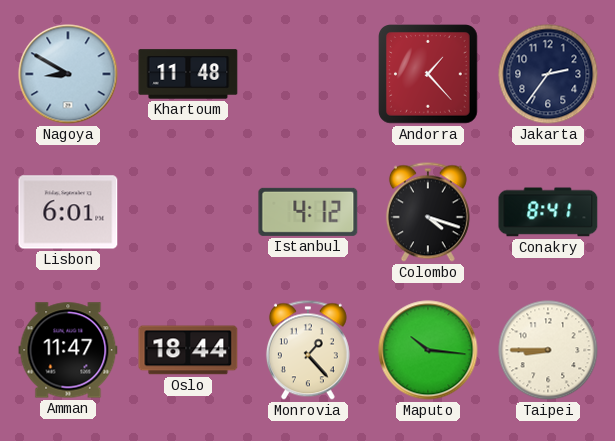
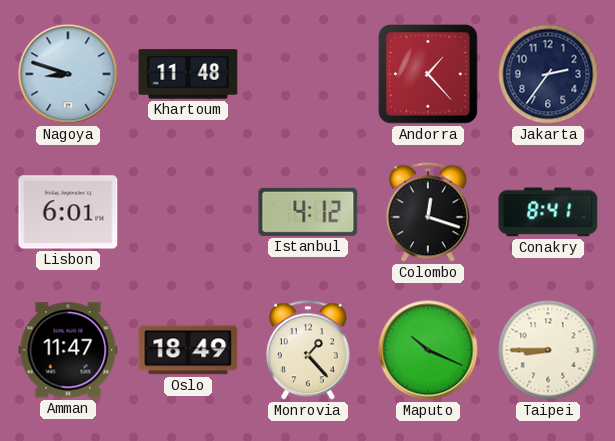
Nagoya: 8:50 -> 8:48 (68, 74)
Colombo: 4:18 -> 12:18 (428, 212)
Oslo: 18:44 -> 18:49 (188, 350)
Maputo: 10:16 -> 10:19 (428, 350)
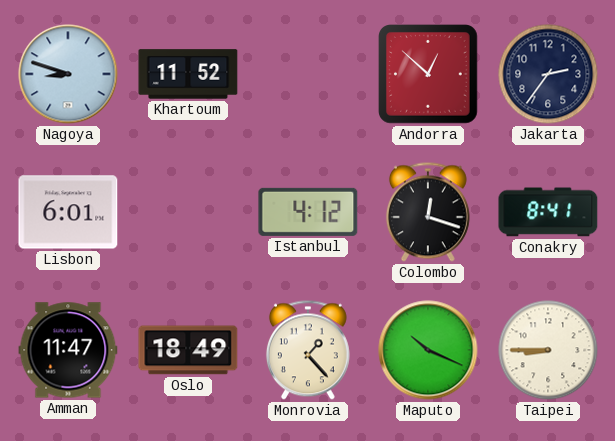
Khartoum: 11:48 -> 11:52 (188, 74)
Andorra: 1:23 -> 12:52 (429, 75)
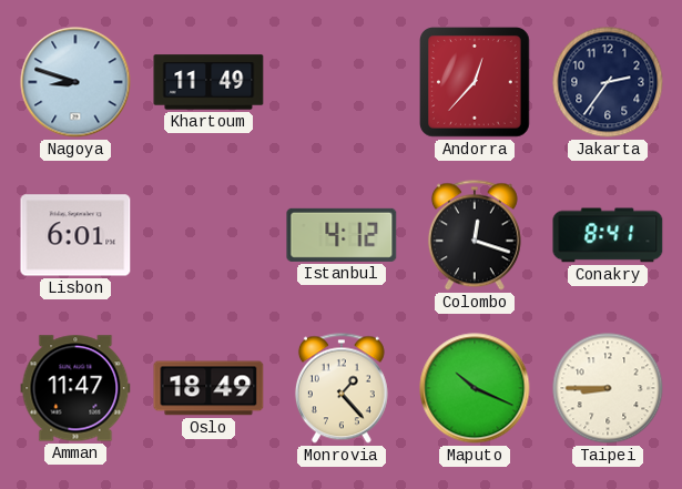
Khartoum: 11:52 -> 11:49 (208, 82)
Andorra: 12:52 -> 12:37 (476, 83)
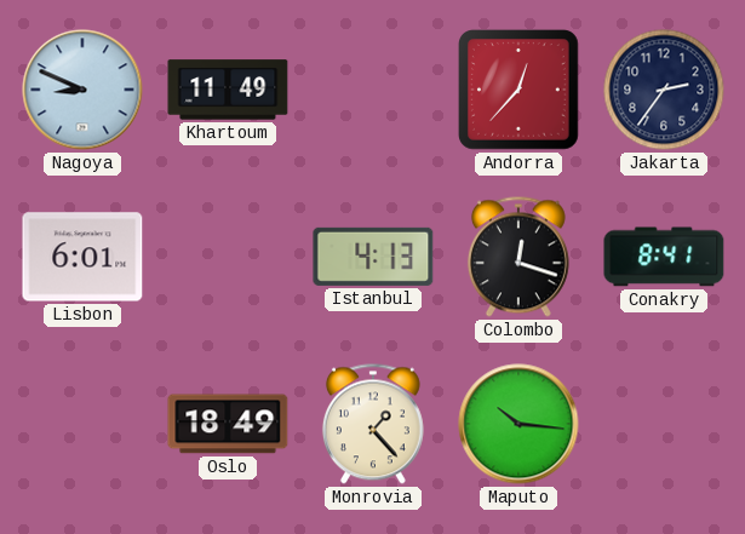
Nagoya: 8:48 -> 8:49 (82, 90)
Istanbul: 4:12 -> 4:13 (373, 257)
Amman: 11:47 -> none (75, 388)
Maputo: 10:19 -> 10:16 (518, 424)
Taipei: 8:45 -> none (608, 388)
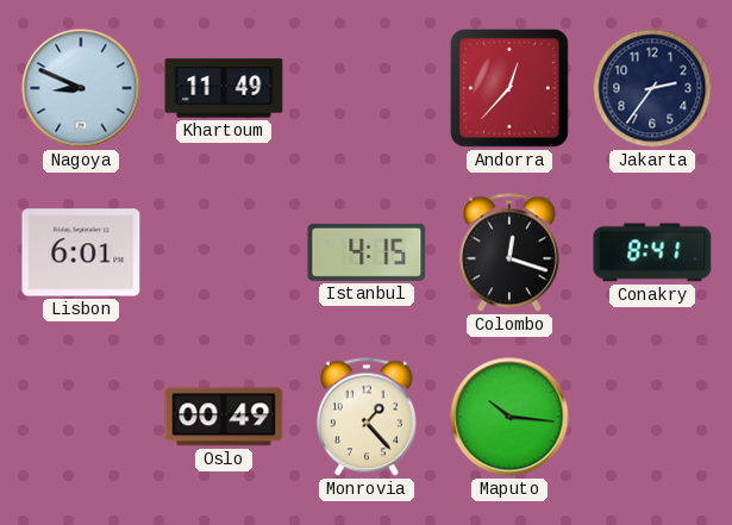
Istanbul: 4:13 -> 4:15 (367, 252)
Oslo: 18:49 -> 00:49 (224, 417)
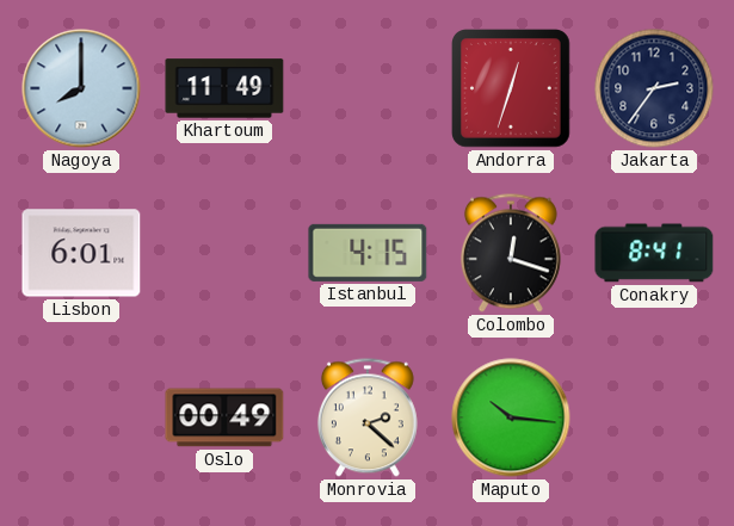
Nagoya: 8:49 -> 8:00 (81, 88)
Andorra: 12:37 -> 12:33 (512, 89)
Monrovia: 1:23 -> 2:22 (368, 417)
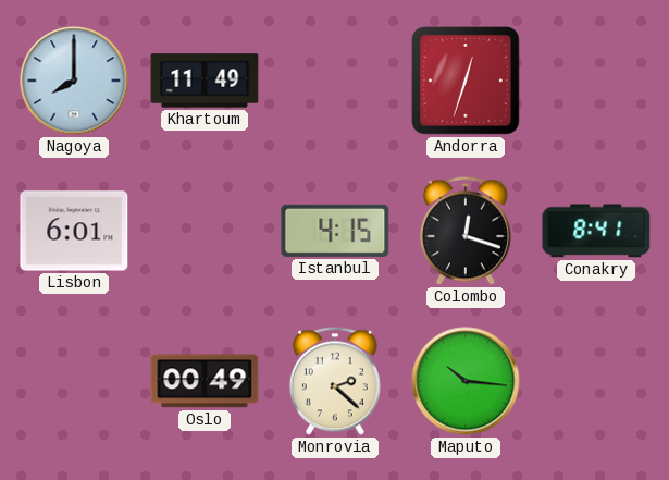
Jakarta: 2:36 -> none (654, 88)
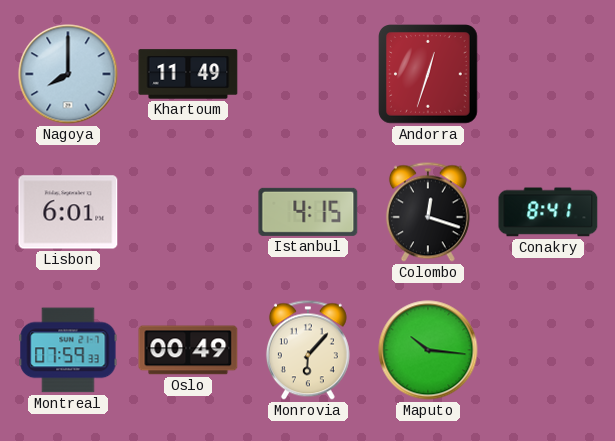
Montreal: none -> 07:59 (68, 350)
Monrovia: 2:22 -> 6:07 (308, 350)
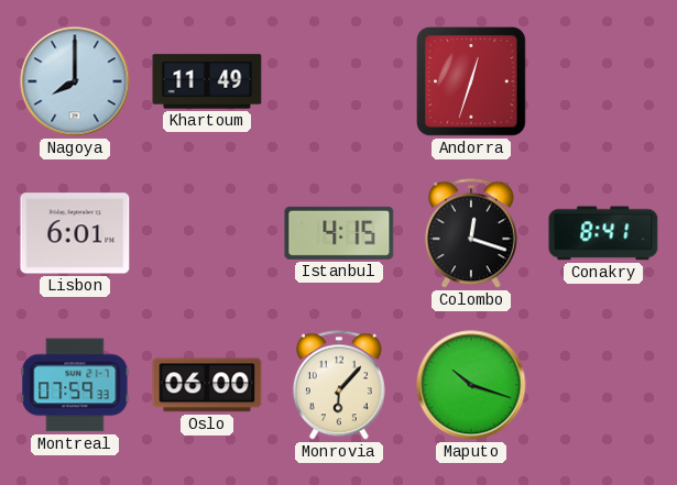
Oslo: 00:49 -> 06:00 (207, 385)
Maputo: 10:16 -> 10:18 (471, 385)
